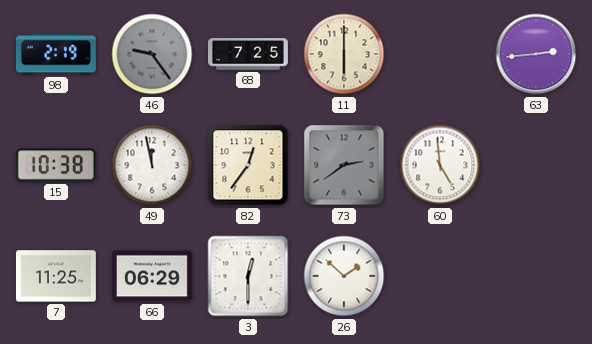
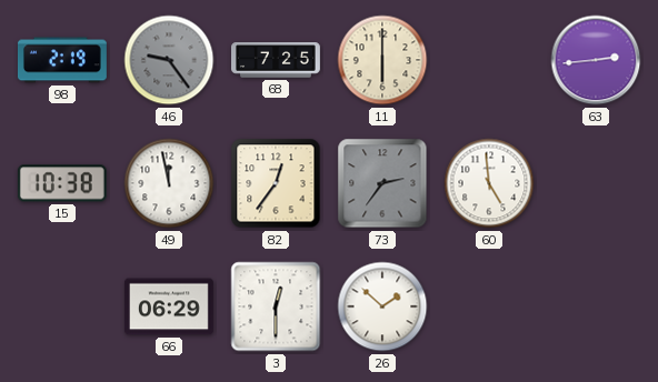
73: 2:39 -> 2:36 (382, 183)
7: 11:25 -> none (56, 276)
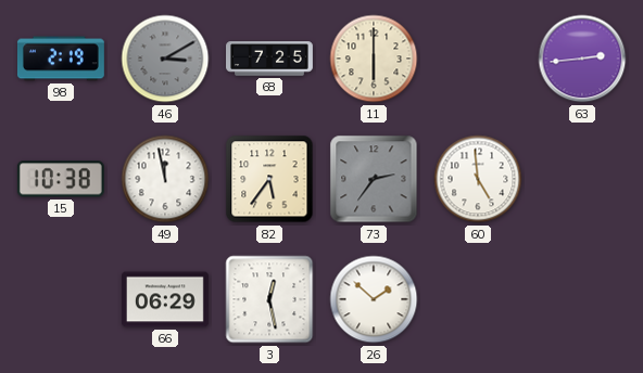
46: 9:24 -> 3:10 (165, 59)
82: 12:36 -> 5:36 (269, 179)
3: 12:30 -> 12:28 (269, 299)
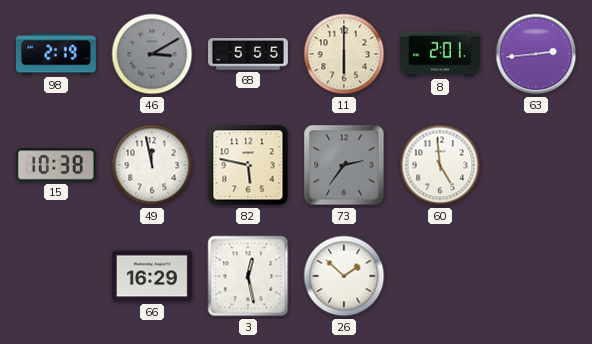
68: 7:25 -> 5:55 (249, 54)
8: none -> 2:01 (441, 54)
82: 5:36 -> 5:47 (248, 165)
66: 06:29 -> 16:29 (152, 276)
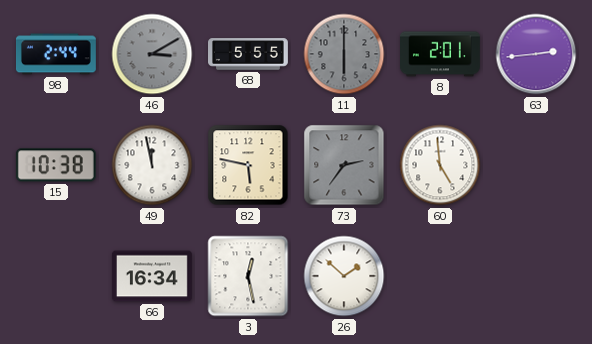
98: 2:19 -> 2:44 (56, 54)
11 dial: cream -> grey (344, 54)
66: 16:29 -> 16:34 (152, 276)
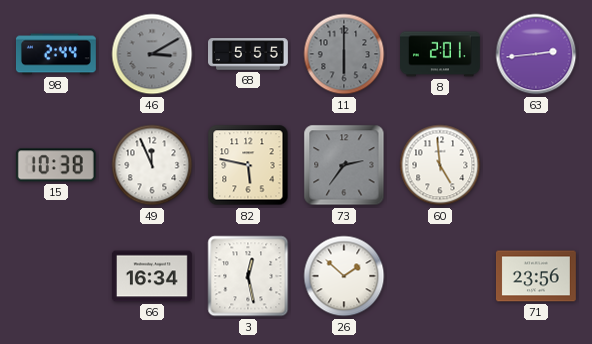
49: 11:58 -> 11:56 (152, 165)
71: none -> 23:56 (536, 276)
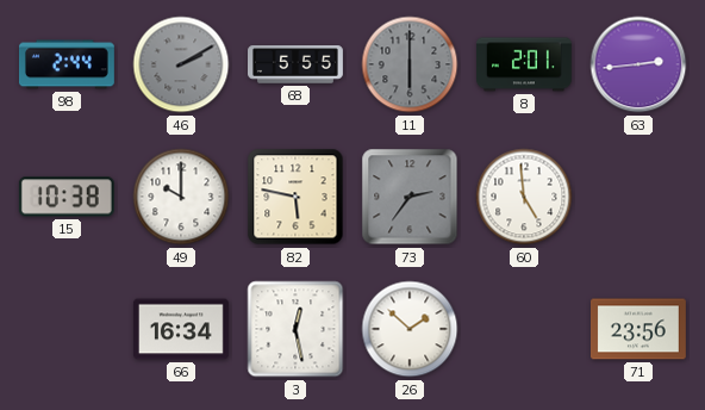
46: 3:10 -> 2:10 (181, 64)
49: 11:56 -> 10:00 (181, 197)
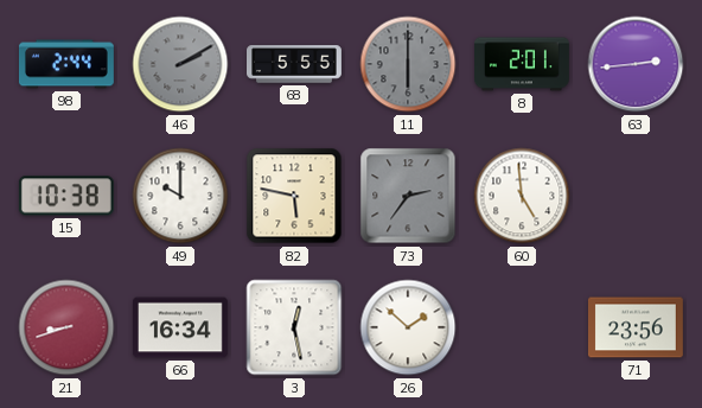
21: none -> 8:42 (66, 327)
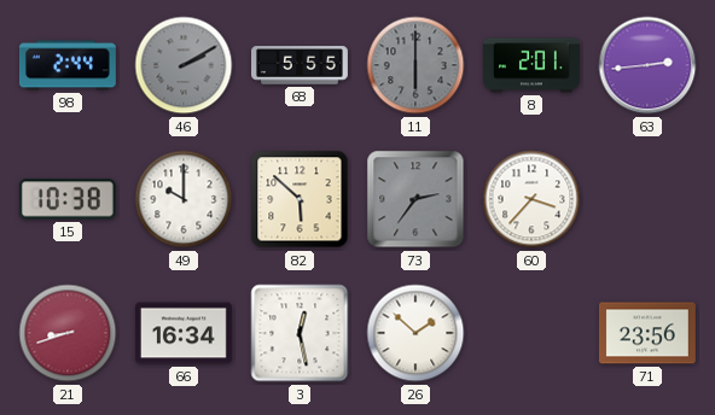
82: 5:47 -> 5:52 (300, 199)
60: 4:59 -> 3:37 (531, 199)
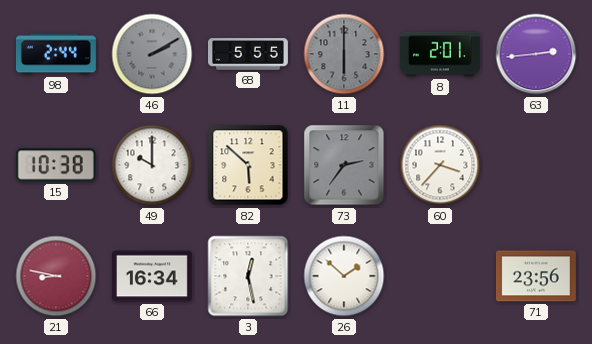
21: 8:42 -> 8:47 (56, 276)
